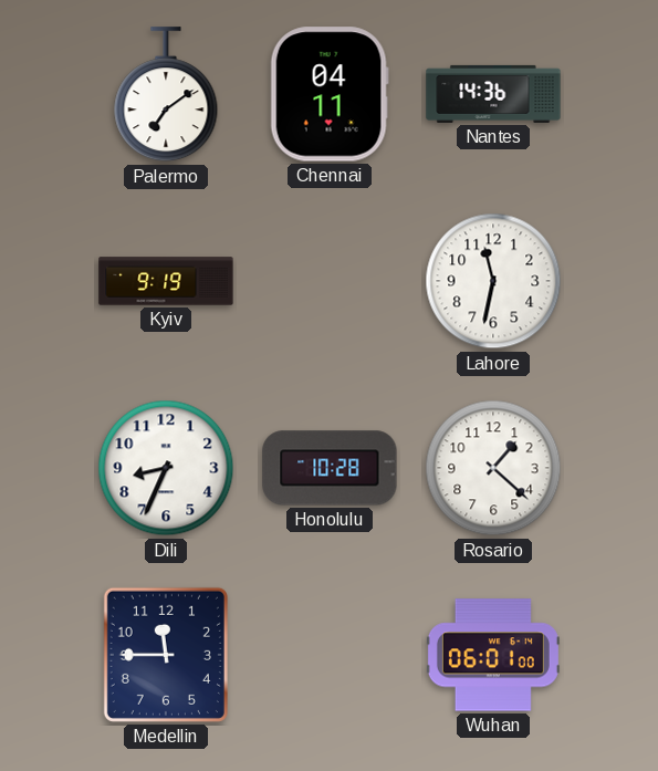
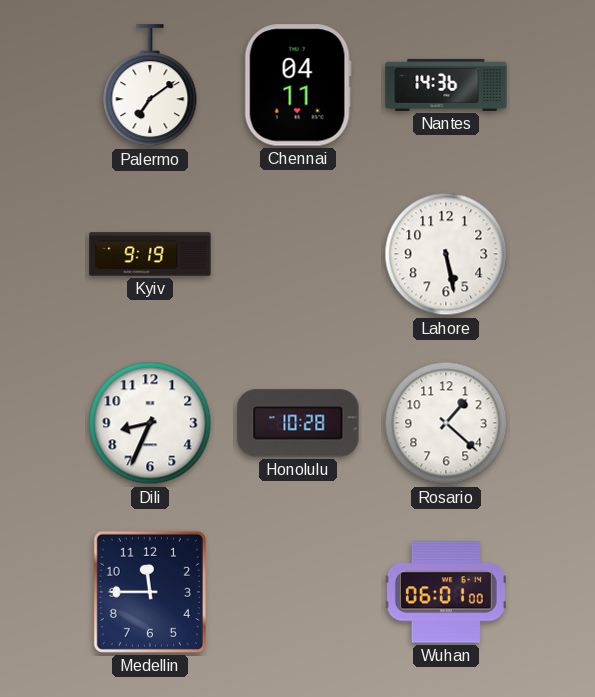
Lahore: 11:32 -> 5:28 (446, 254)
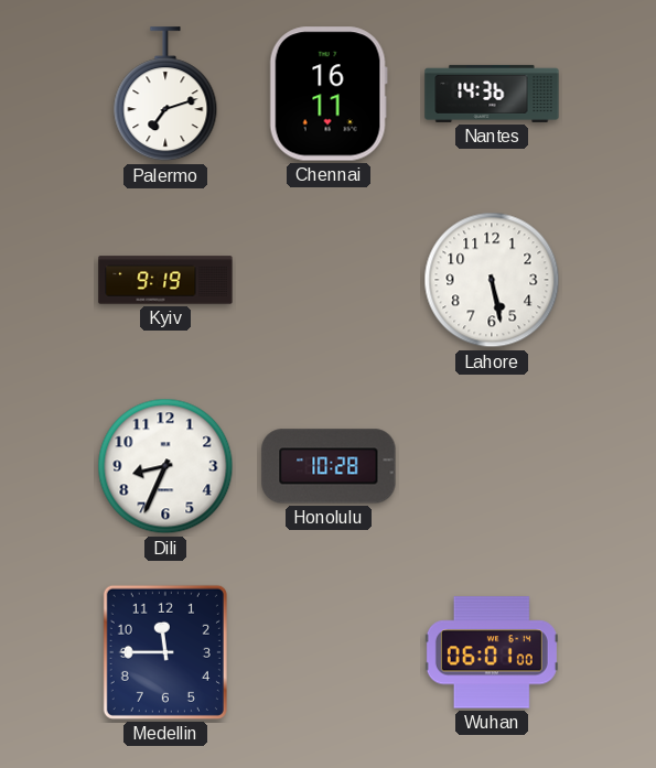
Palermo: 7:09 -> 7:12 (165, 95)
Chennai: 04:11 -> 16:11 (329, 94)
Rosario: 1:22 -> none (446, 423)
